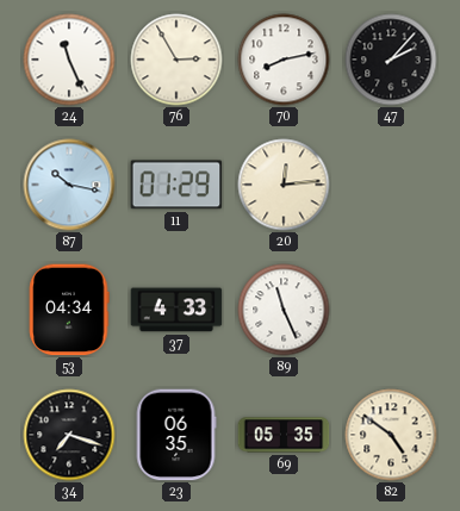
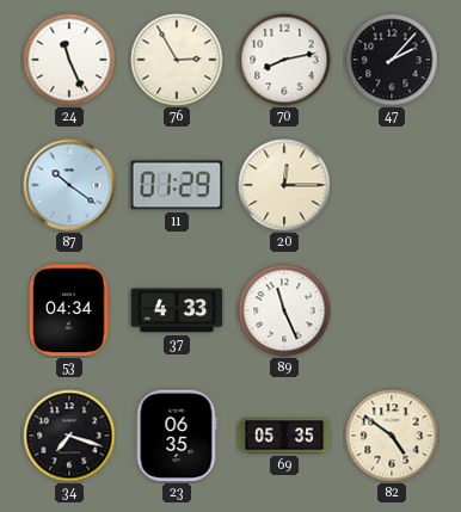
87: 10:17 -> 10:21 (69, 185)
20: 12:14 -> 12:15 (284, 185)
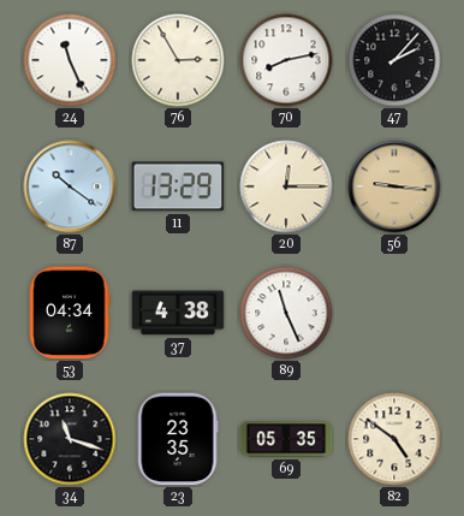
11: 01:29 -> 13:29 (178, 186)
56: none -> 9:16 (394, 186)
37: 4:33 -> 4:38 (178, 313)
34: 7:18 -> 11:18 (70, 439)
23: 06:35 -> 23:35 (178, 439)
